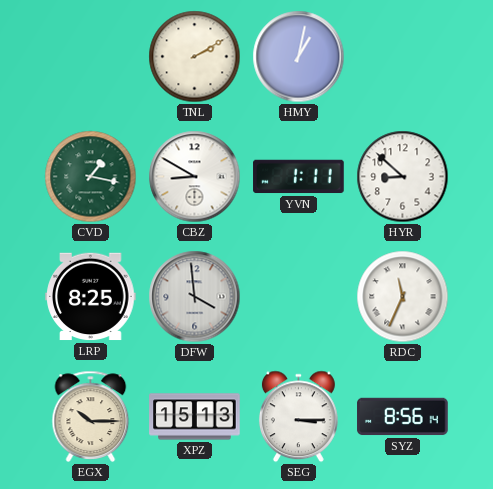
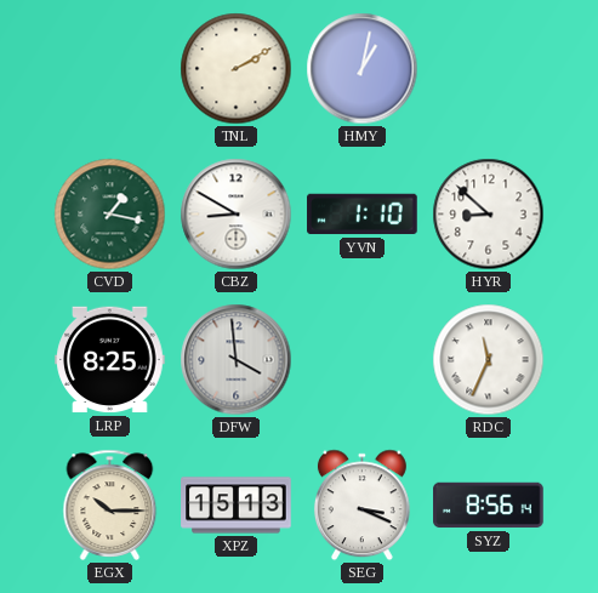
YVN: 1:11 -> 1:10 (363, 215)
SEG: 3:15 -> 3:19 (361, 506)
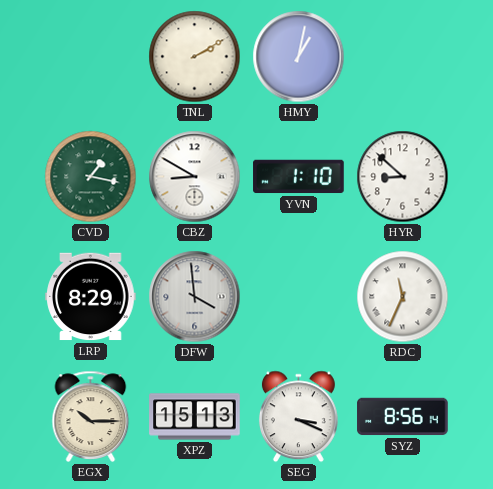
LRP: 8:25 -> 8:29 (91, 297)
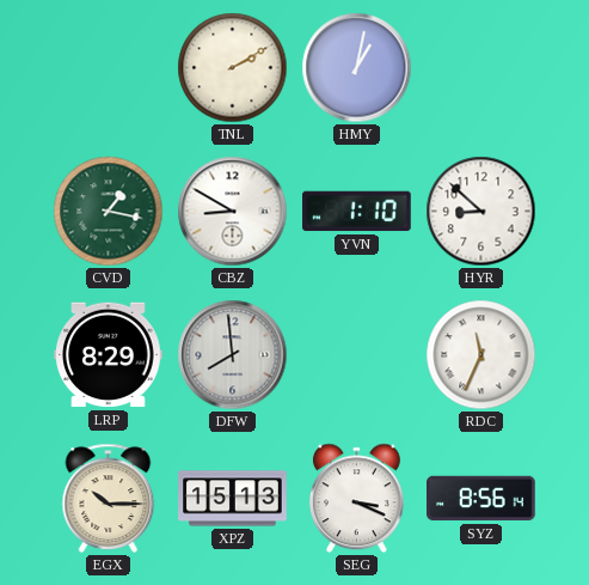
DFW: 3:59 -> 7:59 (233, 355)
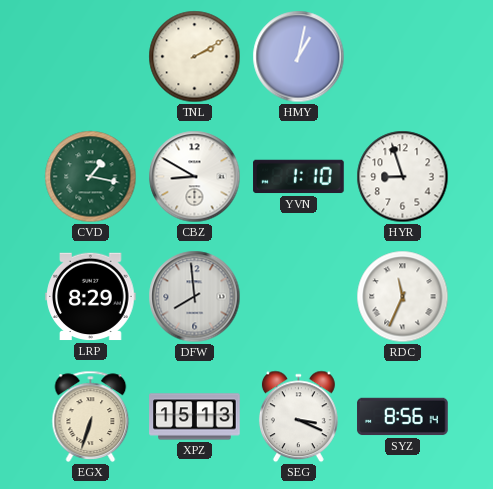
HYR: 8:52 -> 8:57 (403, 177)
EGX: 10:15 -> 6:33 (91, 416)
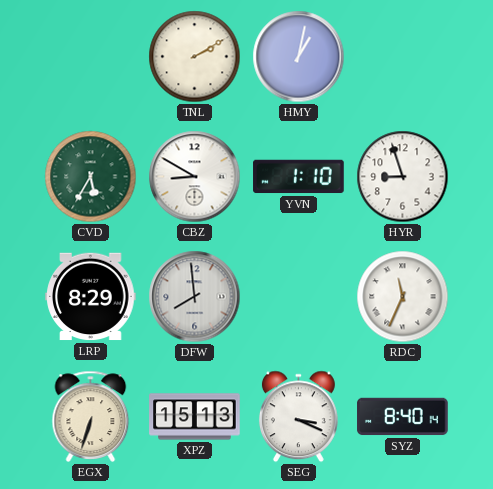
CVD: 1:17 -> 5:35 (91, 177)
SYZ: 8:56 -> 8:40 (403, 417)
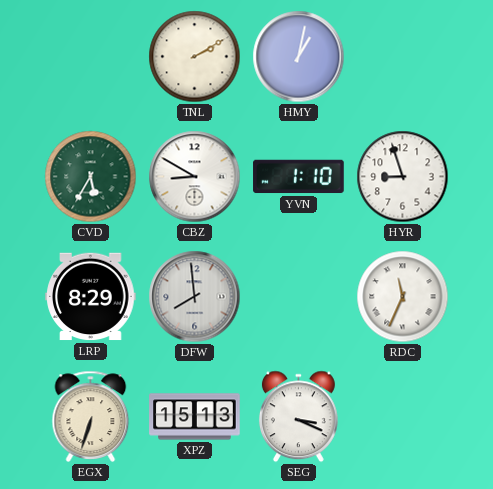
SYZ: 8:40 -> none (403, 417)
